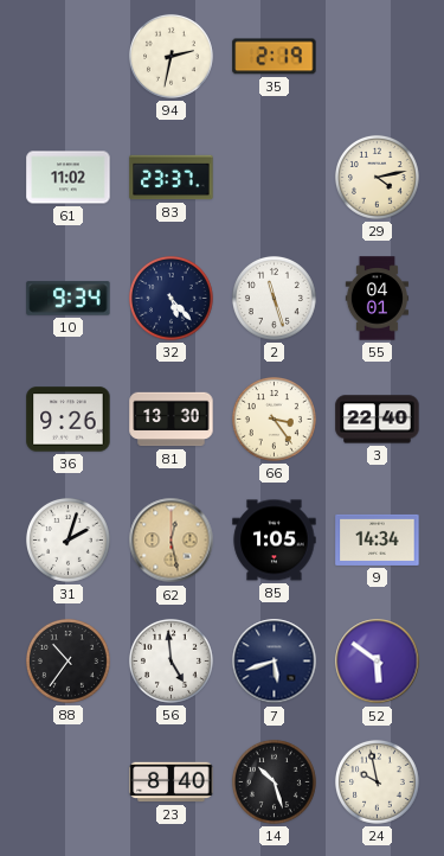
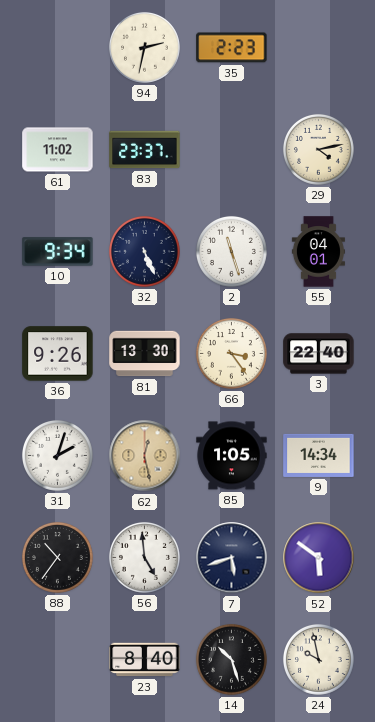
35: 2:19 -> 2:23 (232, 48)
32: 5:23 -> 5:26 (144, 251)
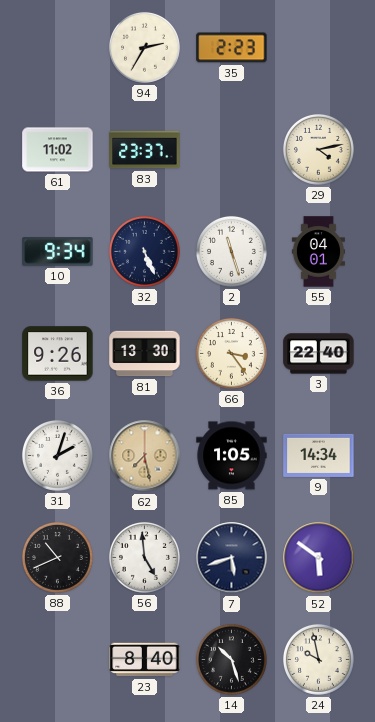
94: 2:32 -> 2:35 (144, 47)
62: 12:28 -> 7:28 (145, 456)
88: 10:36 -> 10:41 (57, 557)
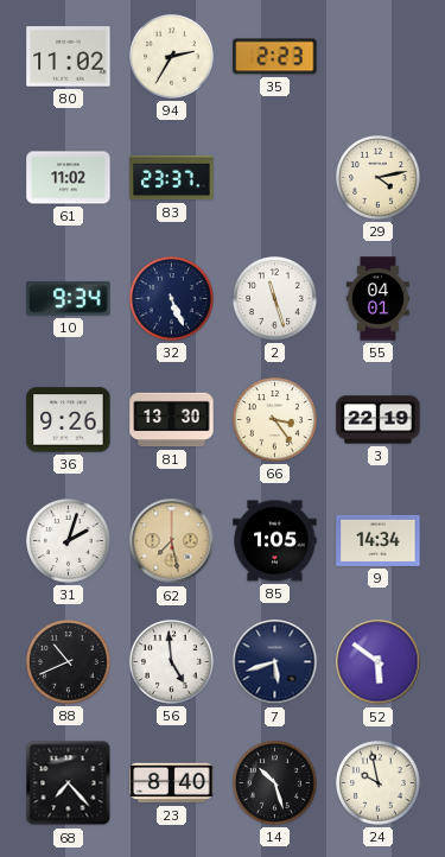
80: none -> 11:02 (69, 57)
3: 22:40 -> 22:19 (379, 420)
68: none -> 7:23 (69, 783)
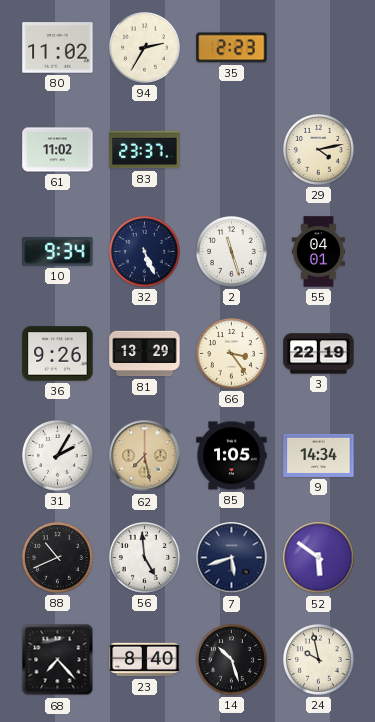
81: 13:30 -> 13:29 (145, 354)
31: 2:03 -> 2:05 (57, 455)
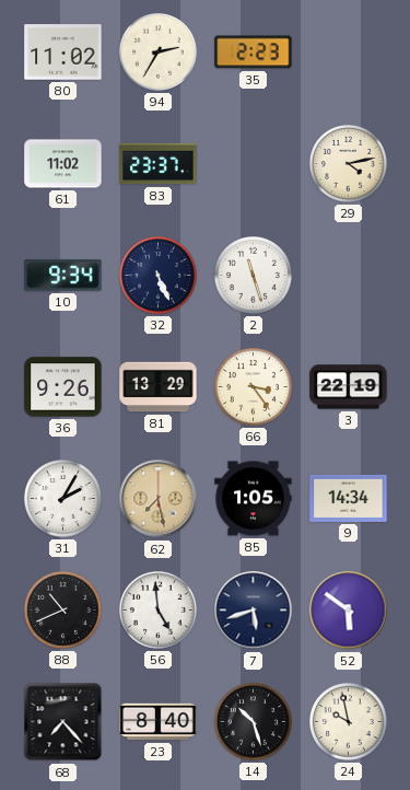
55: 04:01 -> none (318, 252)
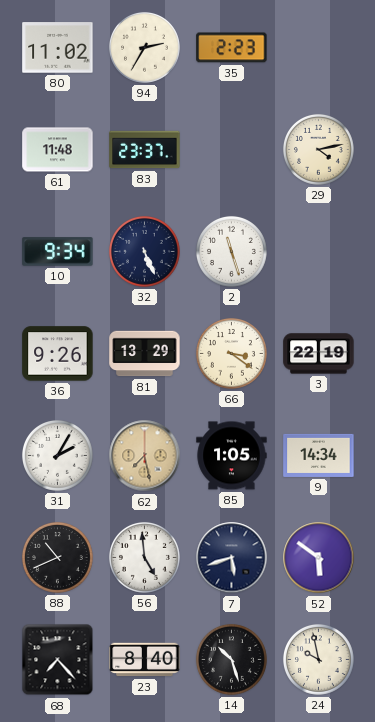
61: 11:02 -> 11:48 (58, 150)
66: 3:24 -> 3:21 (231, 353)
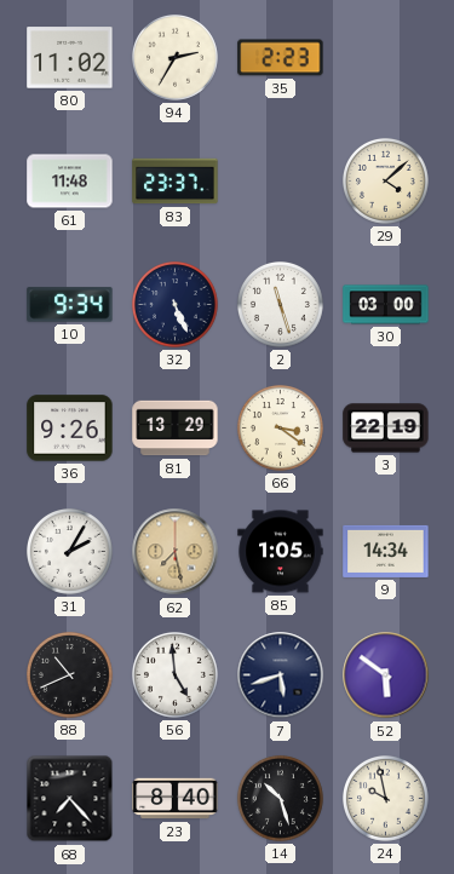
29: 4:13 -> 4:08 (385, 180)
30: none -> 03:00 (386, 305)
